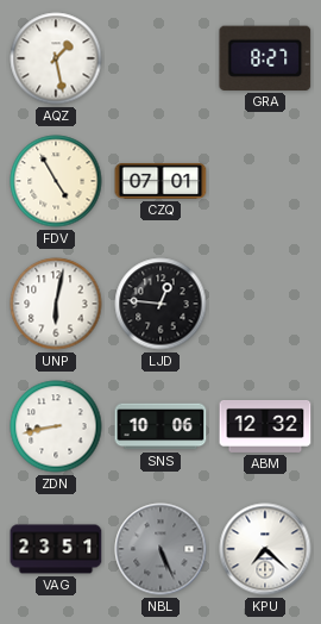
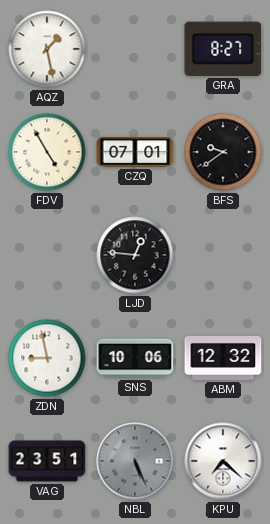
BFS: none -> 9:39 (223, 152)
UNP: 6:02 -> none (56, 304)
ZDN: 8:43 -> 8:58 (47, 358)
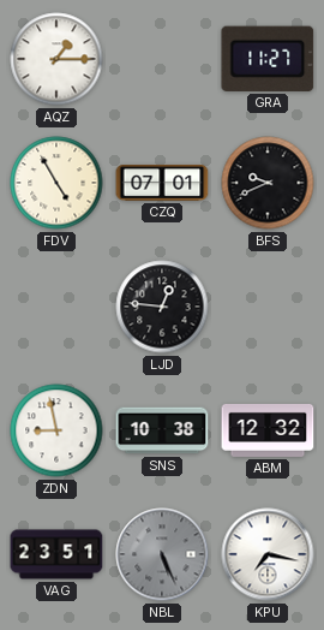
AQZ: 1:28 -> 1:15 (56, 59)
GRA: 8:27 -> 11:27 (268, 59)
BFS: 9:39 -> 9:41 (268, 183)
SNS: 10:06 -> 10:38 (162, 430)
KPU: 7:22 -> 7:17 (268, 554)
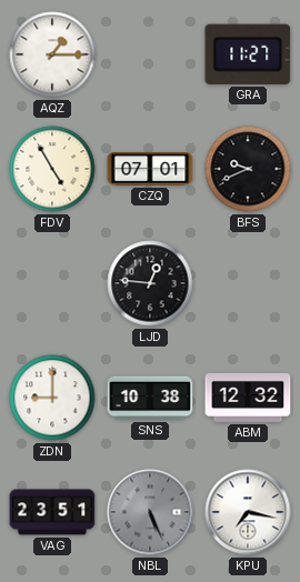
ZDN: 8:58 -> 9:00 (52, 398)
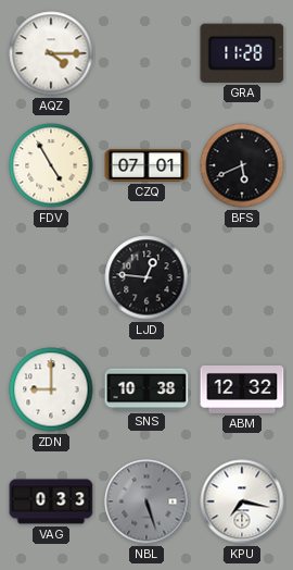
AQZ: 1:15 -> 4:15 (51, 53)
GRA: 11:27 -> 11:28 (242, 53)
BFS: 9:41 -> 5:41 (242, 165)
VAG: 23:51 -> 0:33 (51, 501)
NBL: 5:26 -> 5:27 (146, 501)
